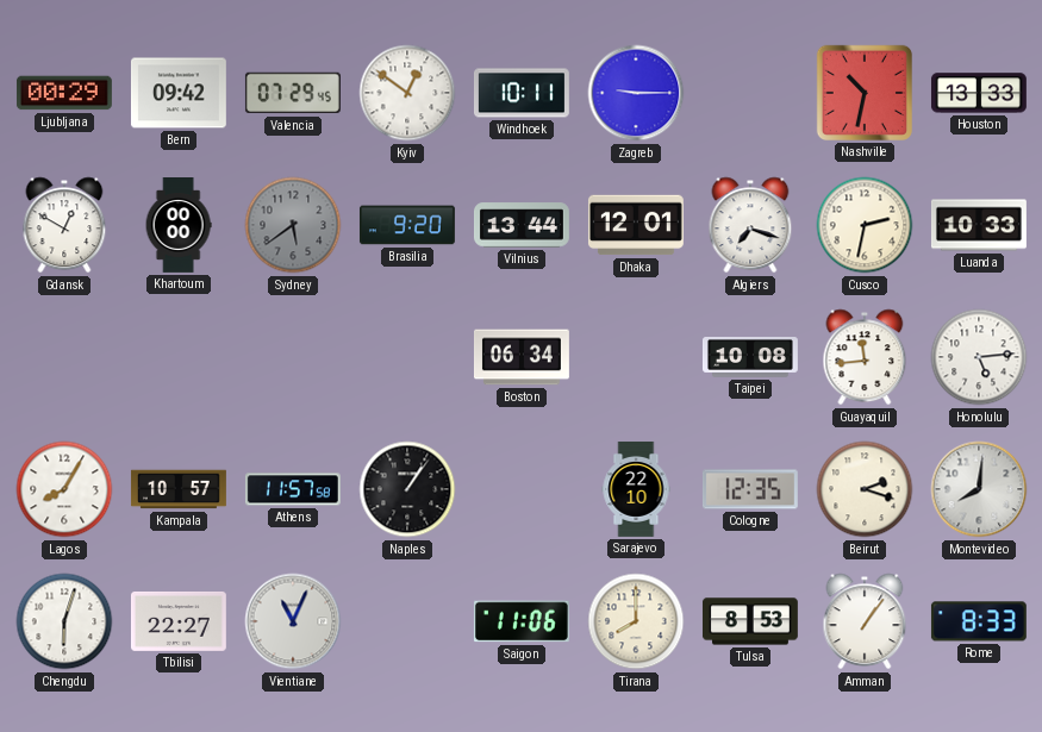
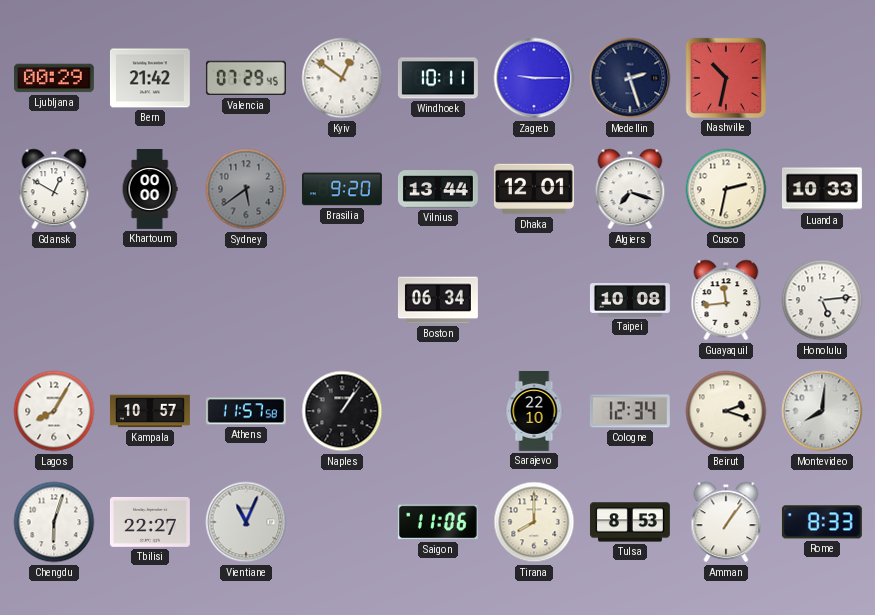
Bern: 09:42 -> 21:42 (150, 78)
Medellin: none -> 2:27 (630, 78)
Houston: 13:33 -> none (979, 93)
Cologne: 12:35 -> 12:34 (630, 411)
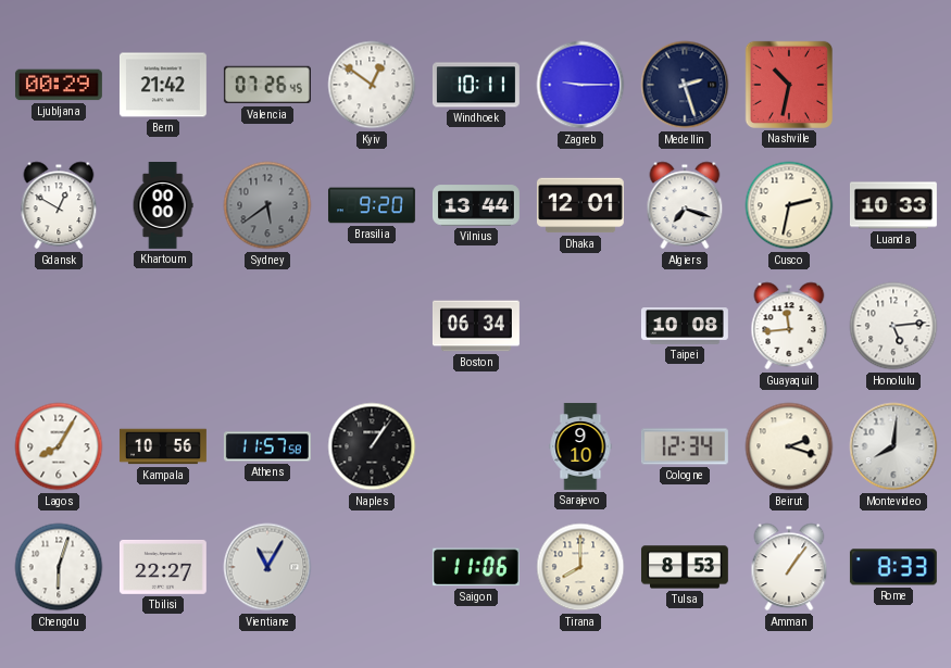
Valencia: 07:29 -> 07:26 (267, 85)
Kampala: 10:57 -> 10:56 (163, 446)
Sarajevo: 22:10 -> 9:10 (580, 446)
Vientiane: 11:04 -> 11:05 (267, 567)
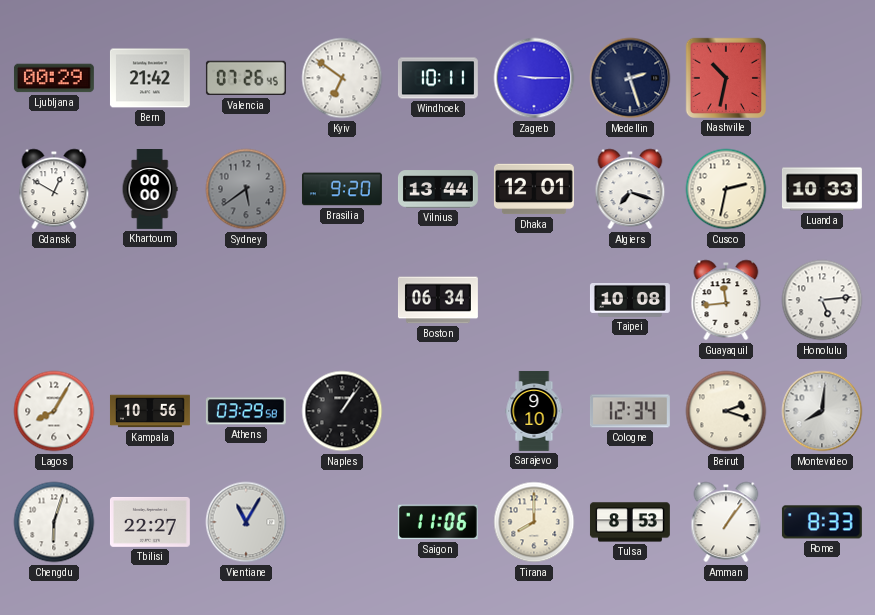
Kyiv: 12:51 -> 6:51 (342, 78)
Athens: 11:57 -> 03:29 (246, 411)
